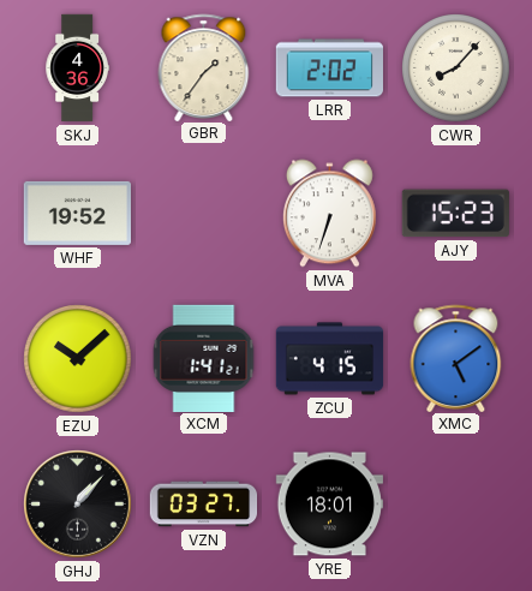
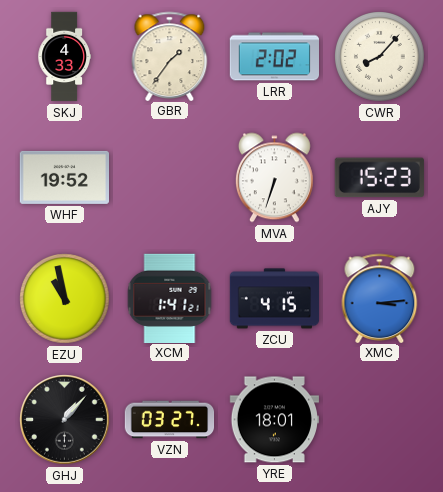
SKJ: 4:36 -> 4:33 (64, 57)
EZU: 10:08 -> 10:58 (65, 299)
XMC: 5:09 -> 3:14 (380, 298)
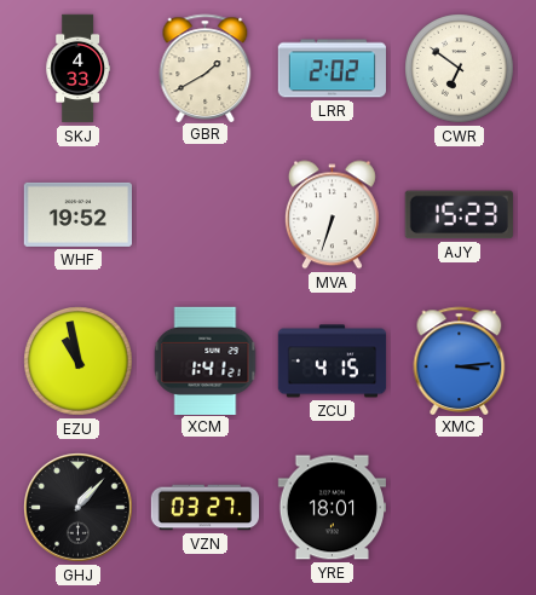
GBR: 1:36 -> 1:40 (206, 68)
CWR: 8:07 -> 6:51 (460, 69)
